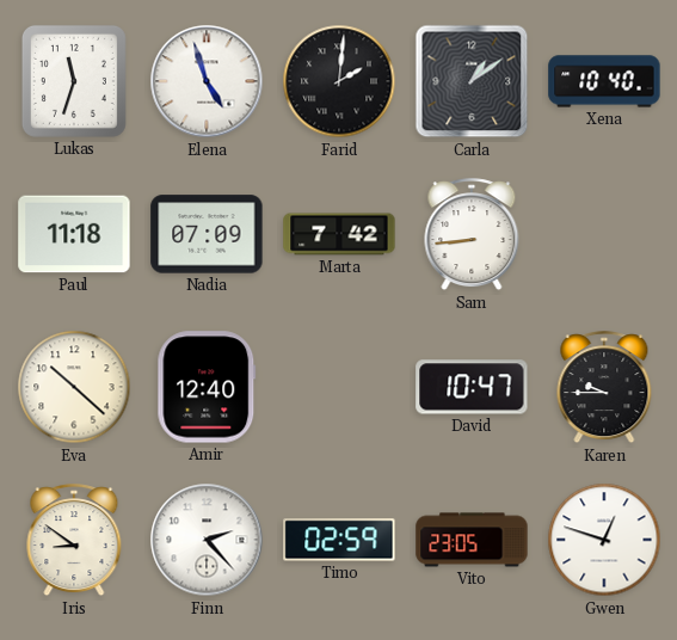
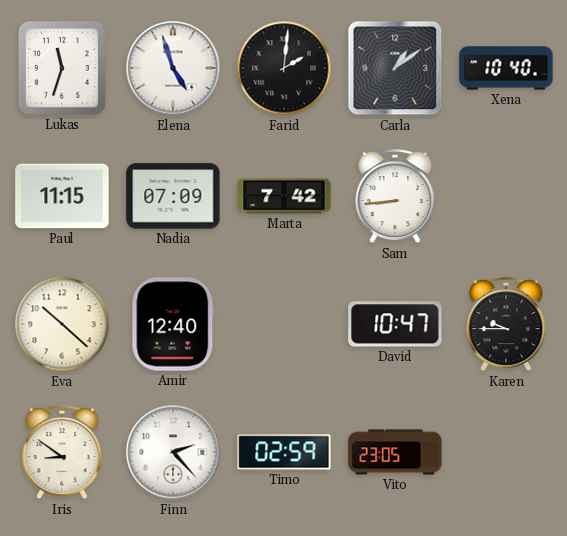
Paul: 11:18 -> 11:15 (62, 196)
Gwen: 12:48 -> none (604, 540)
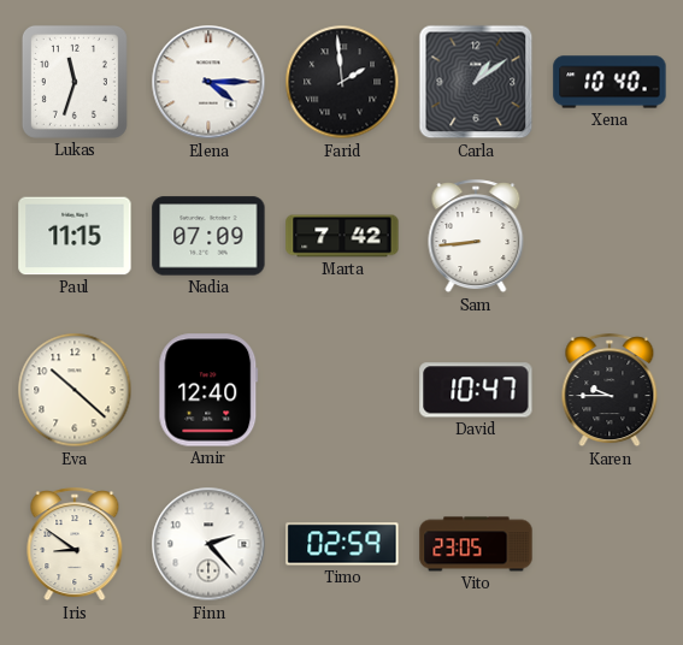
Elena: 4:57 -> 4:15 (208, 82)
Farid: 2:01 -> 1:59 (342, 82)
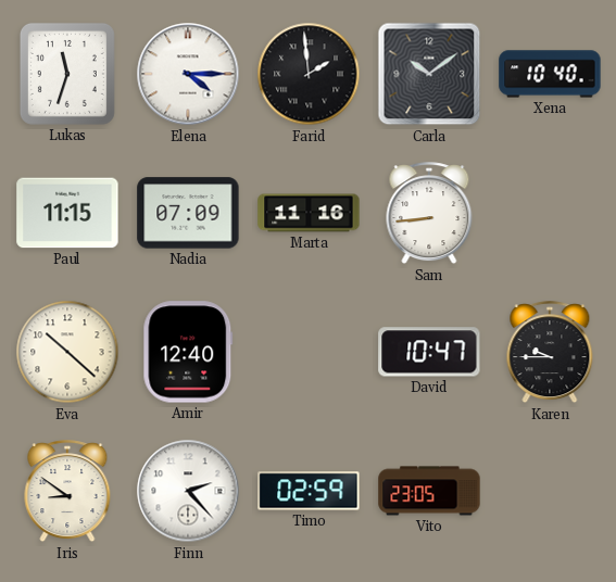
Carla: 1:09 -> 10:09 (429, 74)
Marta: 7:42 -> 11:16 (309, 213)
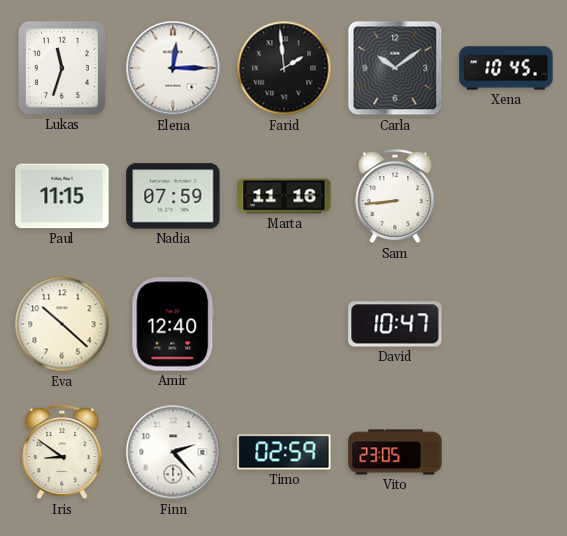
Elena: 4:15 -> 12:15 (173, 68)
Xena: 10:40 -> 10:45 (506, 68)
Nadia: 07:09 -> 07:59 (173, 196)
Karen: 9:45 -> none (550, 353)
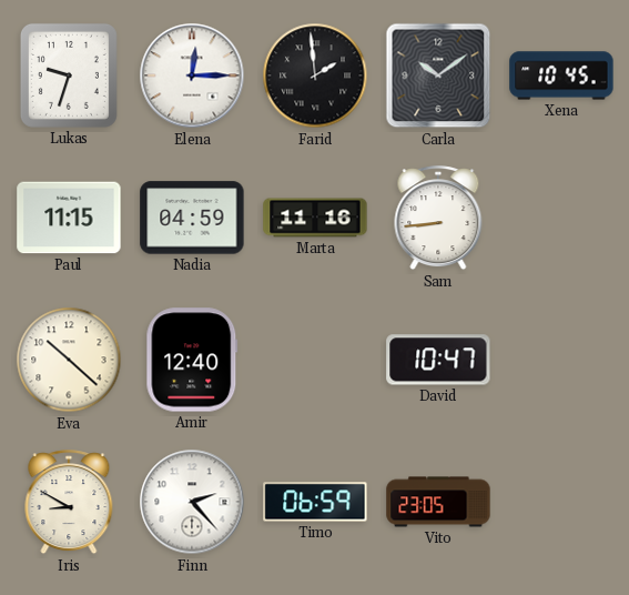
Lukas: 11:33 -> 9:33 (69, 75)
Nadia: 07:59 -> 04:59 (192, 218)
Iris: 8:51 -> 8:50 (69, 503)
Timo: 02:59 -> 06:59 (315, 502)
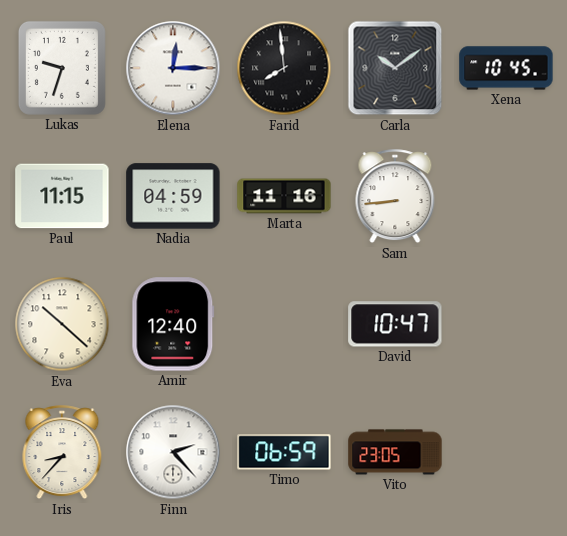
Farid: 1:59 -> 7:59 (284, 68)
Iris: 8:50 -> 8:37 (62, 453)
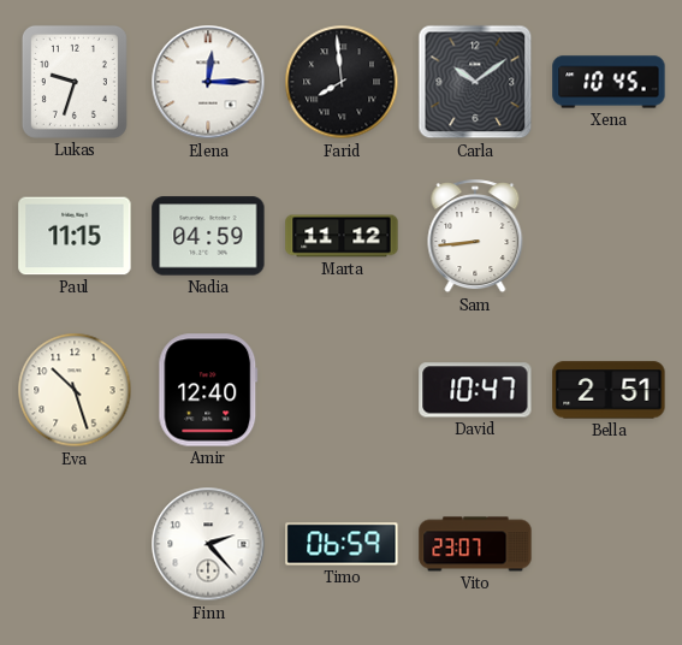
Marta: 11:16 -> 11:12 (342, 236)
Eva: 10:22 -> 10:27 (75, 390)
Bella: none -> 2:51 (609, 390)
Iris: 8:37 -> none (62, 453)
Vito: 23:05 -> 23:07 (475, 544)
